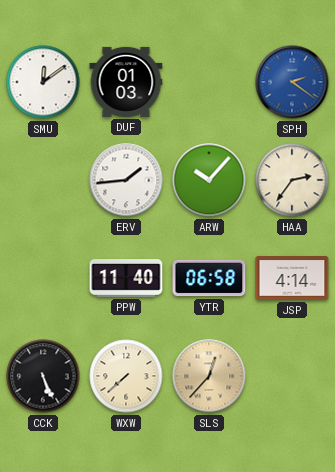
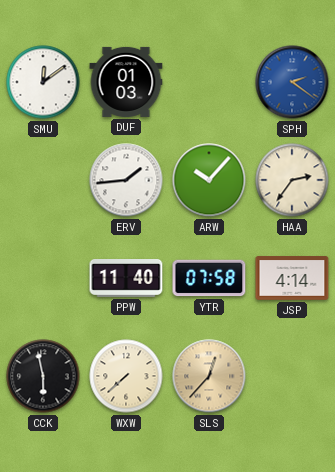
YTR: 06:58 -> 07:58 (209, 278)
CCK: 5:26 -> 5:58 (43, 376)
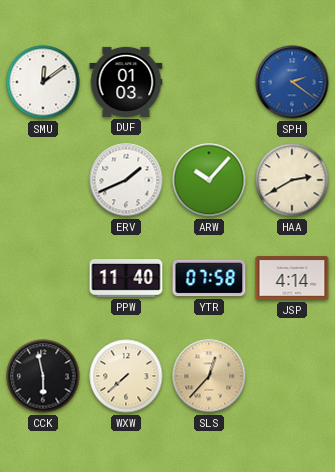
ERV: 1:44 -> 1:41 (126, 180)
HAA: 2:36 -> 2:40 (292, 180)
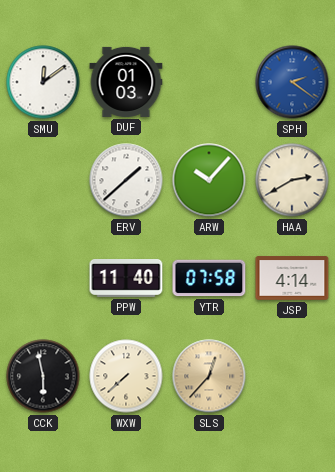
ERV: 1:41 -> 1:38 (126, 180)
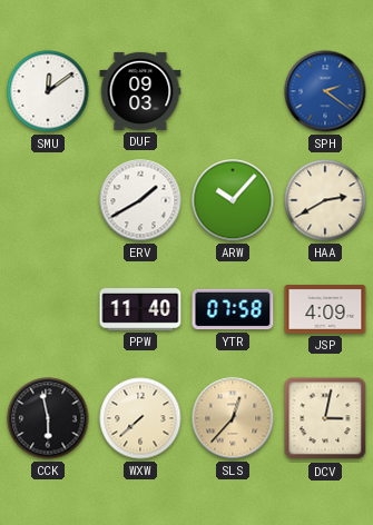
DUF: 01:03 -> 09:03 (140, 91)
ERV: 1:38 -> 1:40 (140, 200)
JSP: 4:14 -> 4:09 (325, 309)
DCV: none -> 3:02 (325, 418)
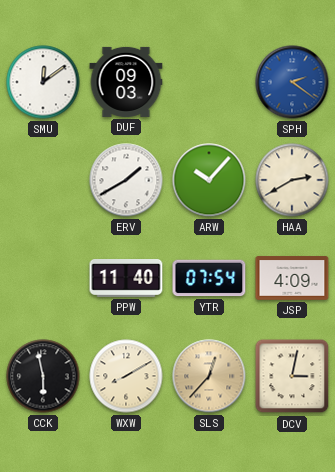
YTR: 07:58 -> 07:54 (209, 278)
WXW: 7:38 -> 8:10 (126, 376)
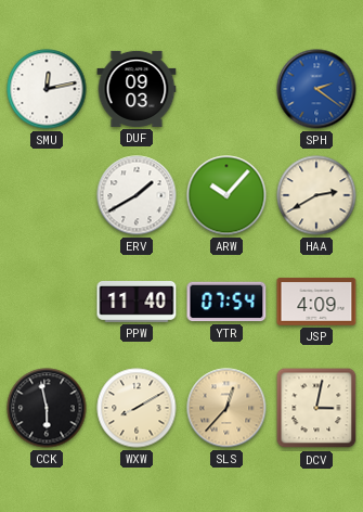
SMU: 12:09 -> 12:13 (47, 89)
